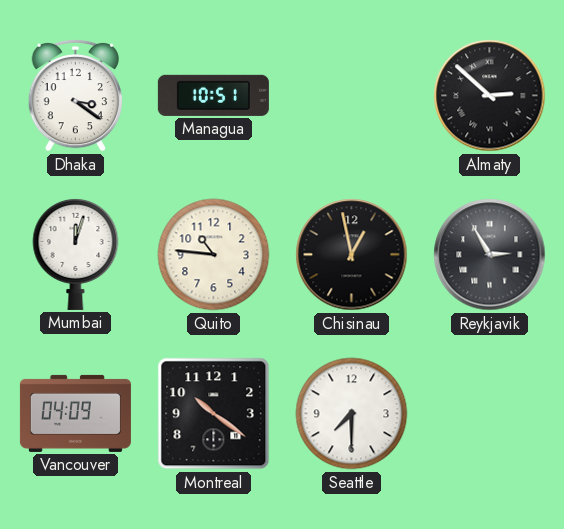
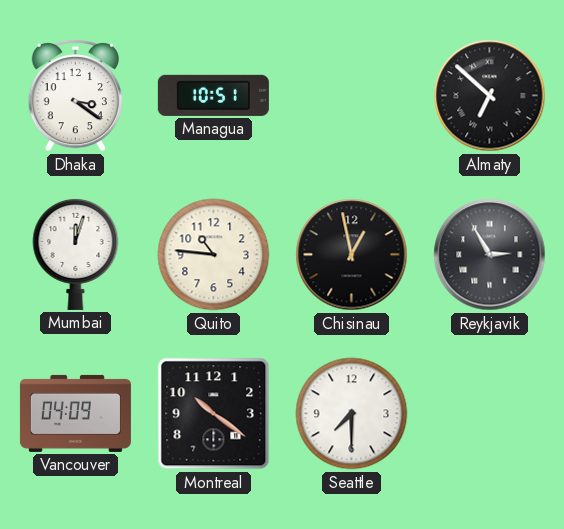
Almaty: 2:52 -> 6:52 (490, 96)
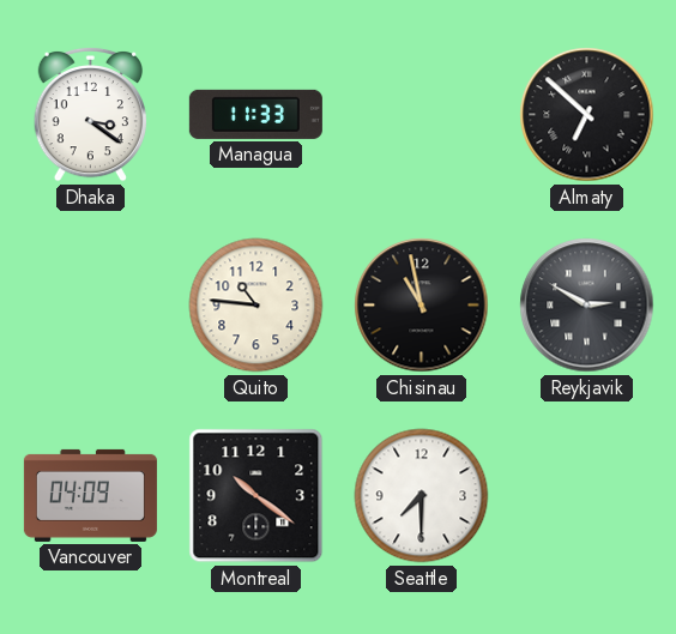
Managua: 10:51 -> 11:33 (255, 114)
Mumbai: 12:03 -> none (76, 254)
Chisinau: 12:58 -> 10:58 (422, 306)
Reykjavik: 2:55 -> 2:50 (587, 306)
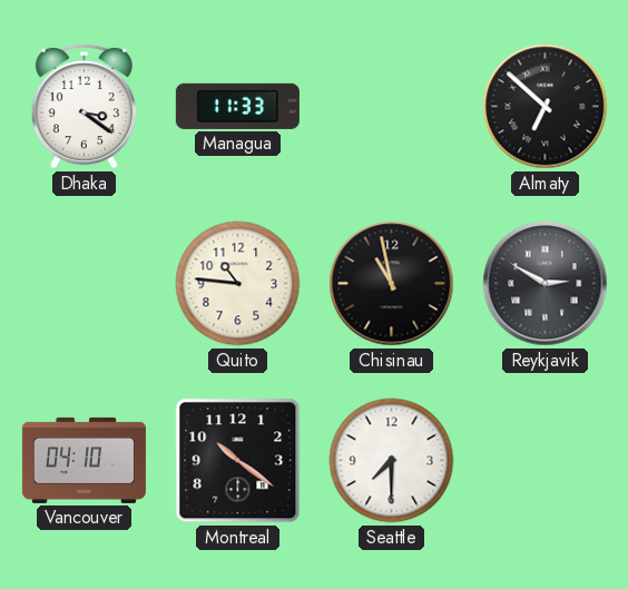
Vancouver: 04:09 -> 04:10 (84, 460)
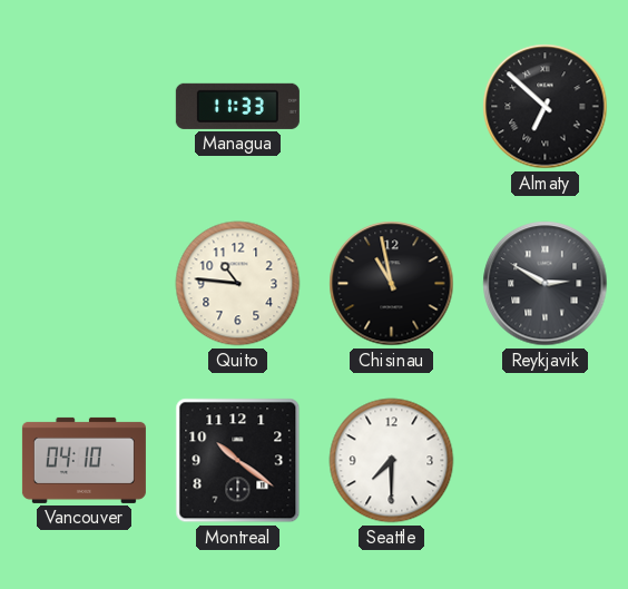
Dhaka: 3:21 -> none (84, 106)
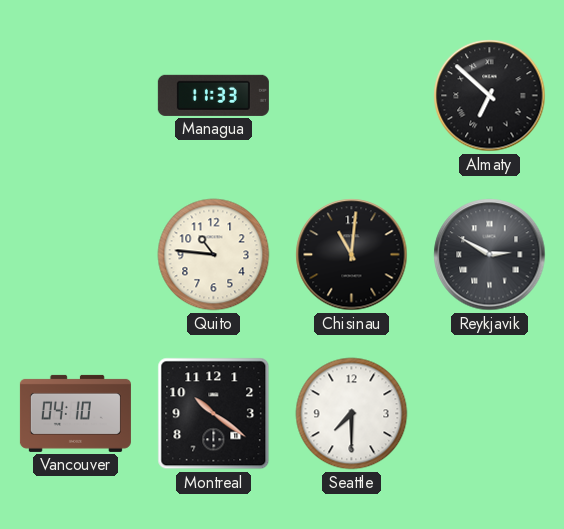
Chisinau: 10:58 -> 11:01 (352, 255)
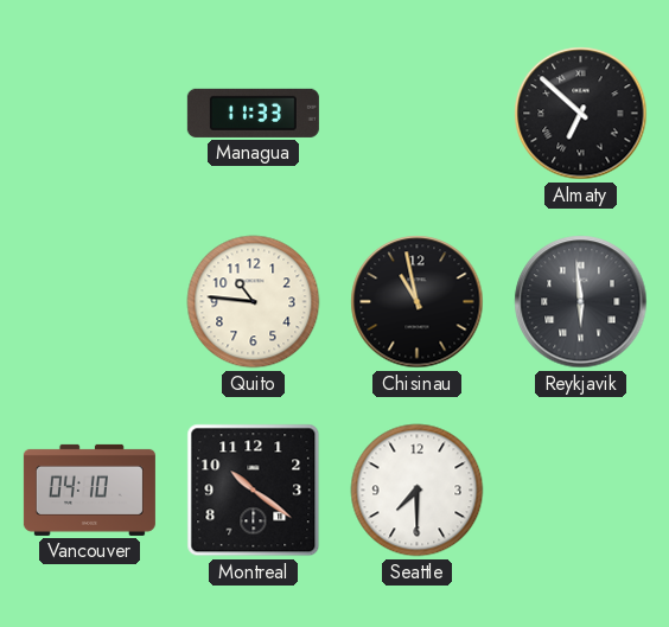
Chisinau: 11:01 -> 10:58 (418, 302)
Reykjavik: 2:50 -> 5:59 (581, 302)
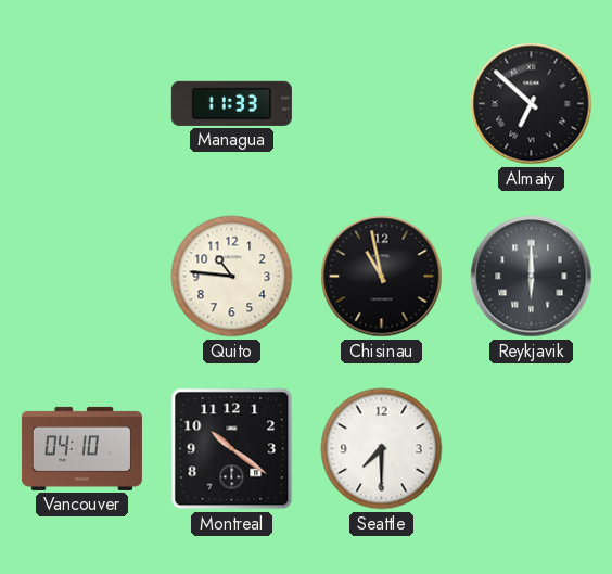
Reykjavik: 5:59 -> 6:00 (532, 277)
